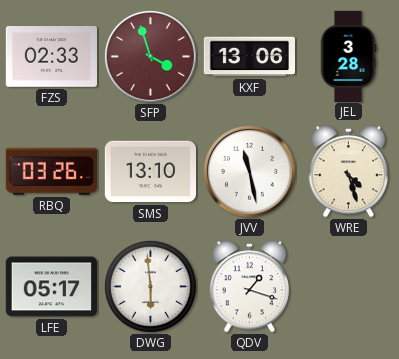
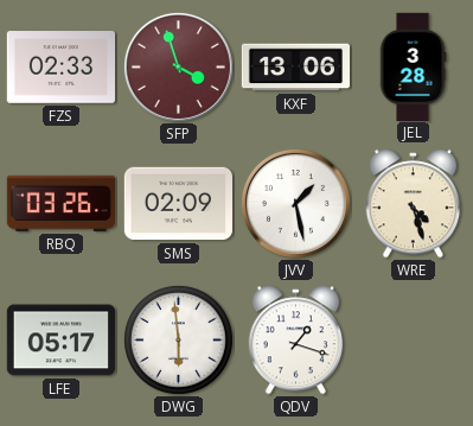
SMS: 13:10 -> 02:09 (178, 204)
JVV: 11:28 -> 1:28 (295, 203)
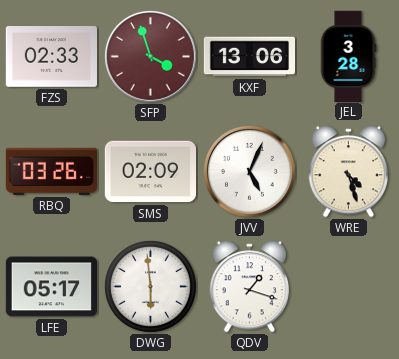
JVV: 1:28 -> 5:04 (249, 171)
